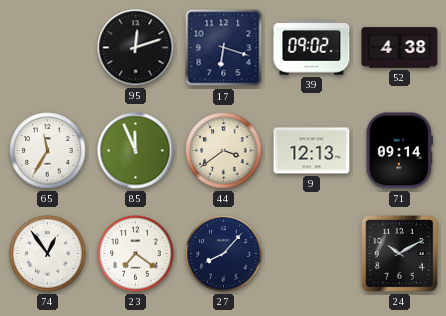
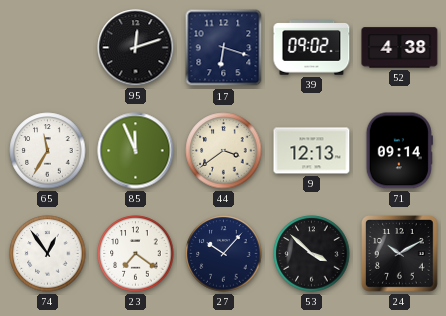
27: 8:07 -> 10:07 (224, 254)
53: none -> 3:52 (312, 254)
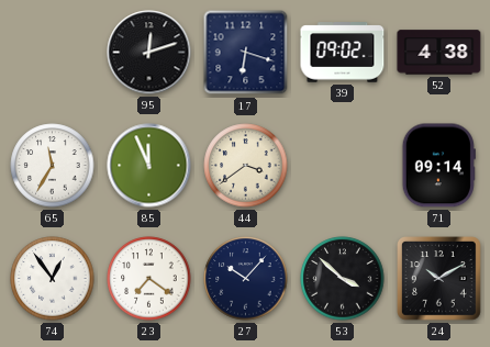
9: 12:13 -> none (312, 151)
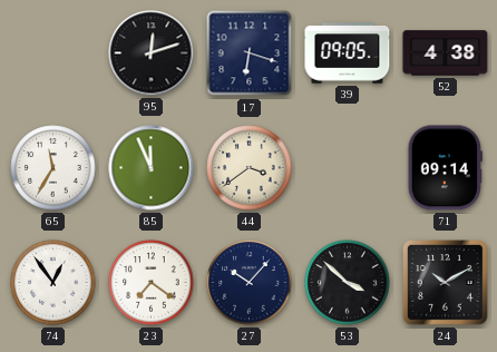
39: 09:02 -> 09:05 (348, 53)
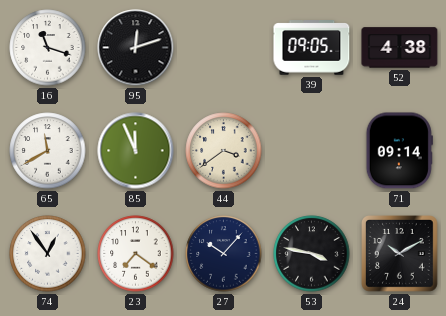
16: none -> 11:18 (48, 48)
17: 6:18 -> none (250, 53)
65: 11:35 -> 11:40 (48, 151)
53: 3:52 -> 3:47 (312, 254)
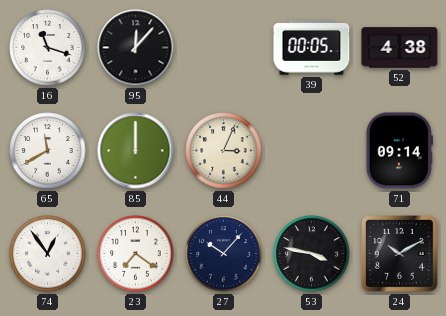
95: 12:12 -> 12:07 (136, 48)
39: 09:05 -> 00:05 (312, 48)
85: 11:56 -> 12:00 (136, 151)
44: 3:39 -> 3:04 (224, 151)
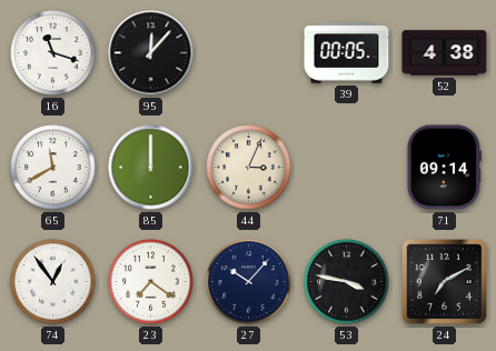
24: 10:10 -> 7:10 (445, 282)
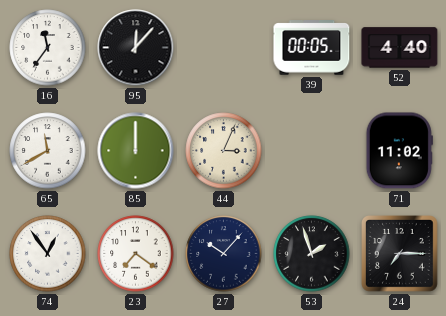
16: 11:18 -> 11:36 (48, 48)
52: 4:38 -> 4:40 (400, 48)
71: 09:14 -> 11:02 (399, 151)
53: 3:47 -> 1:57 (312, 254)
24: 7:10 -> 7:15 (400, 254)
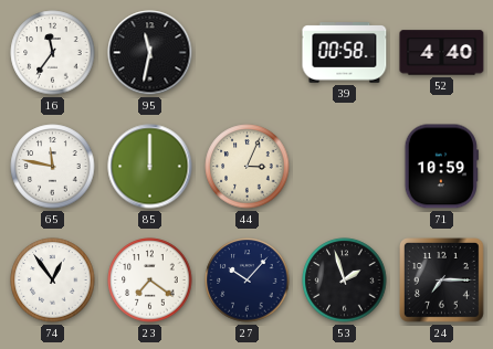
95: 12:07 -> 11:32 (150, 53)
39: 00:05 -> 00:58 (345, 53)
65: 11:40 -> 11:47 (53, 167)
71: 11:02 -> 10:59 (441, 167)
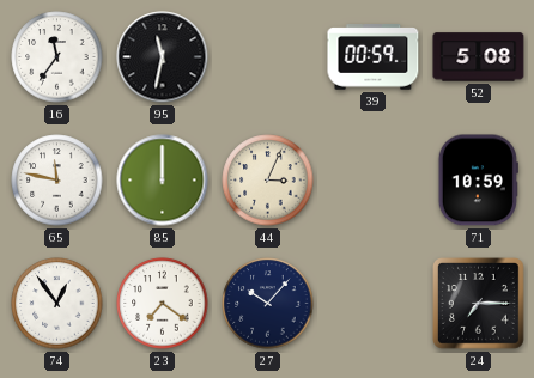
39: 00:58 -> 00:59 (374, 57)
52: 4:40 -> 5:08 (479, 57)
53: 1:57 -> none (345, 281)
